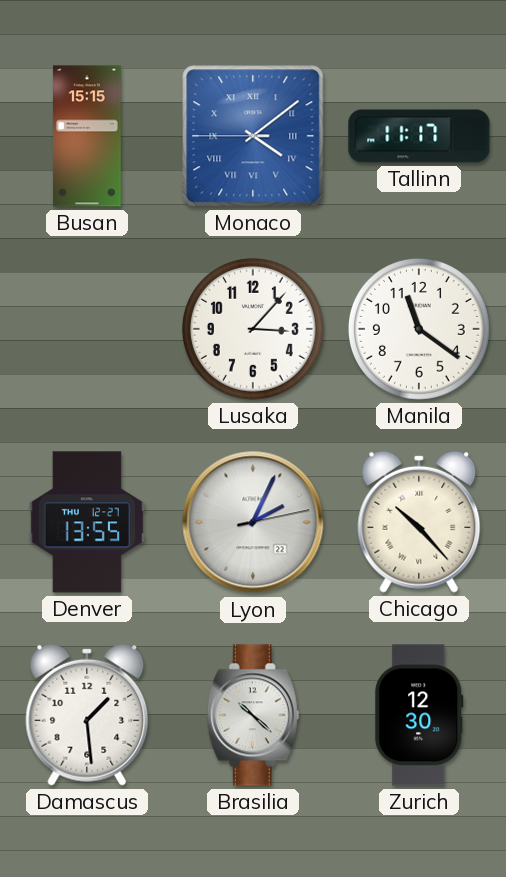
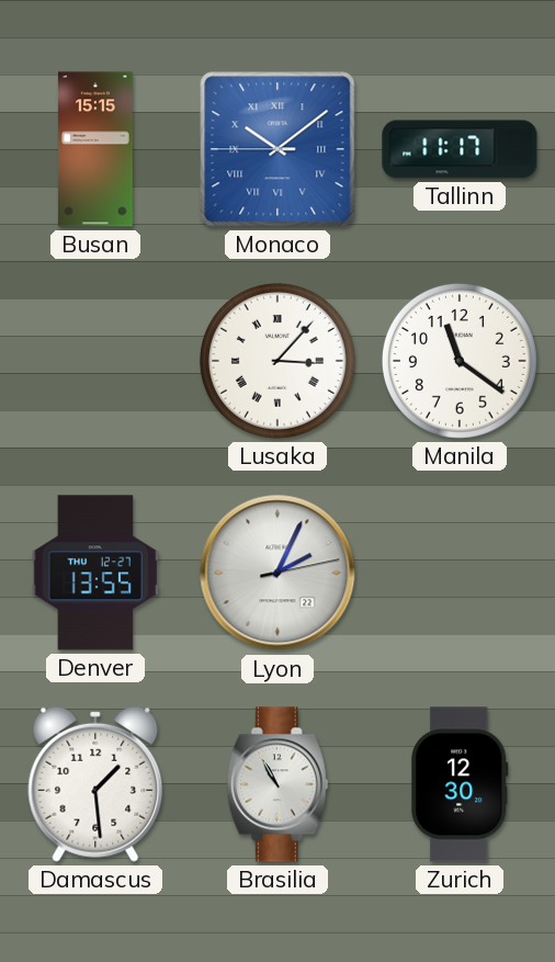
Monaco: 4:08 -> 10:08 (277, 149)
Lusaka numerals: Arabic -> Roman (277, 361)
Chicago: 10:23 -> none (419, 522)
Brasilia: 10:22 -> 10:55 (277, 784)
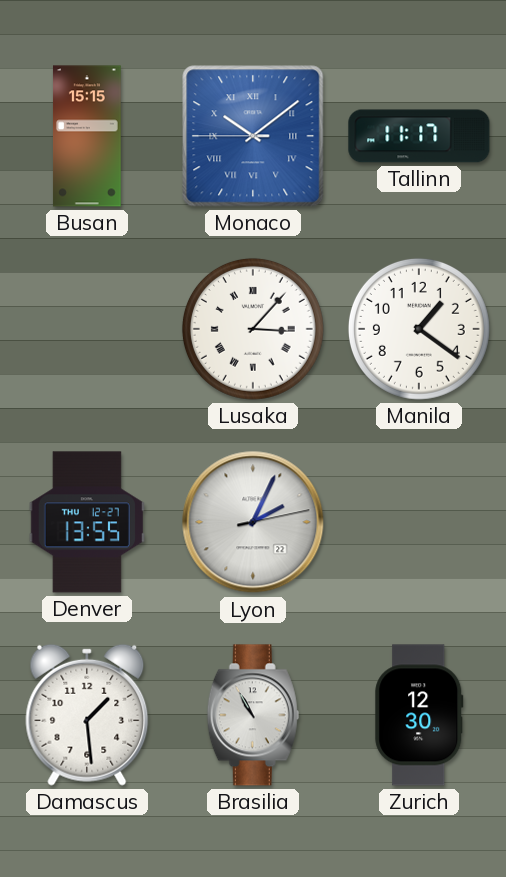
Manila: 11:21 -> 1:21 (419, 329)
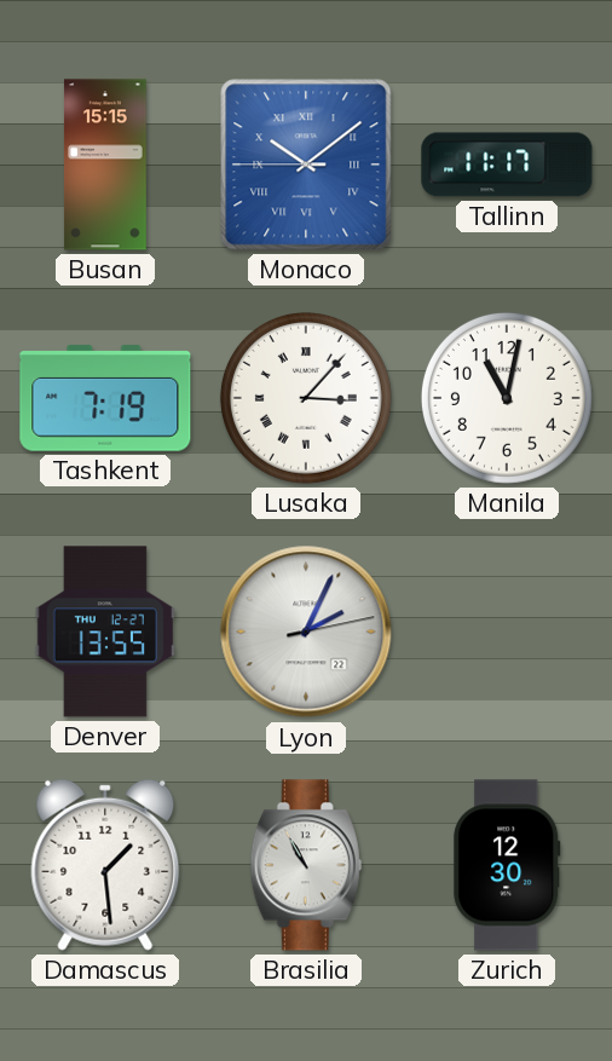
Tashkent: none -> 7:19 (105, 398)
Manila: 1:21 -> 11:02 (507, 398)
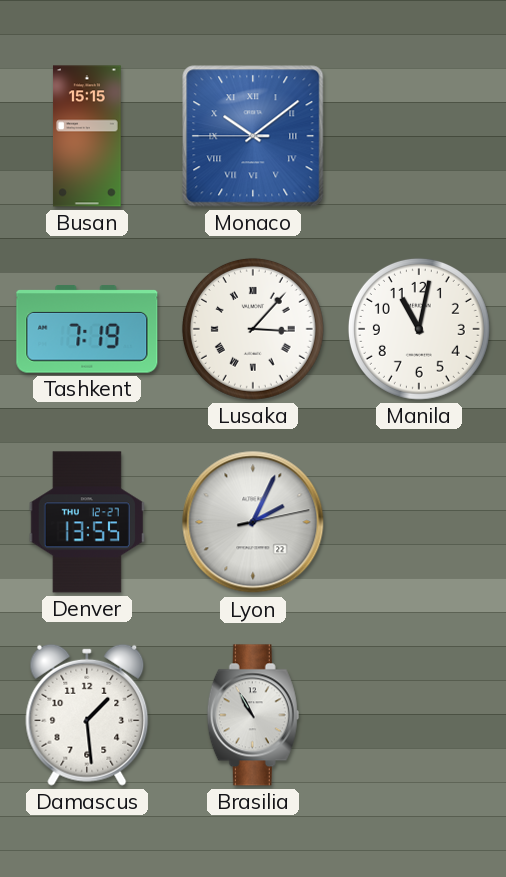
Tallinn: 11:17 -> none (507, 165)
Zurich: 12:30 -> none (507, 865)
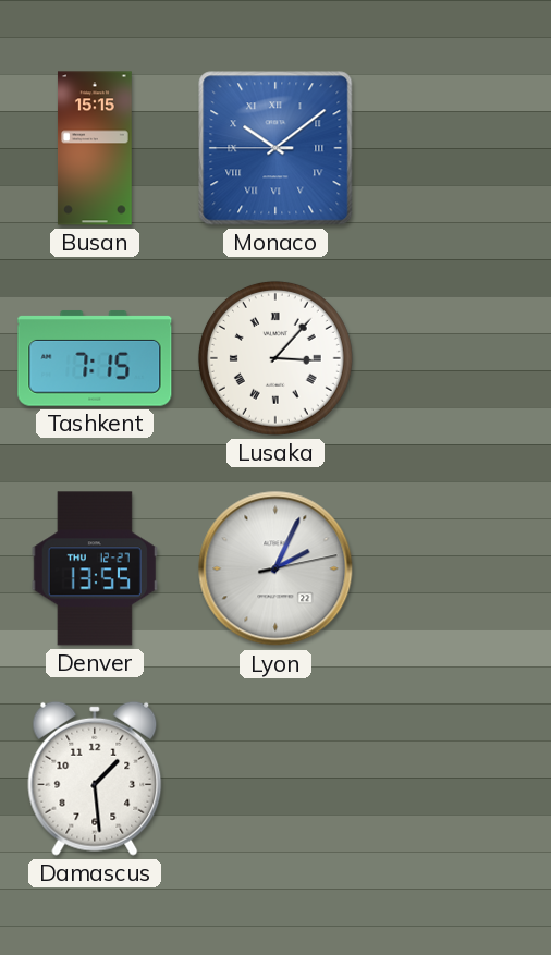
Tashkent: 7:19 -> 7:15 (95, 358)
Manila: 11:02 -> none (419, 329)
Brasilia: 10:55 -> none (253, 715)
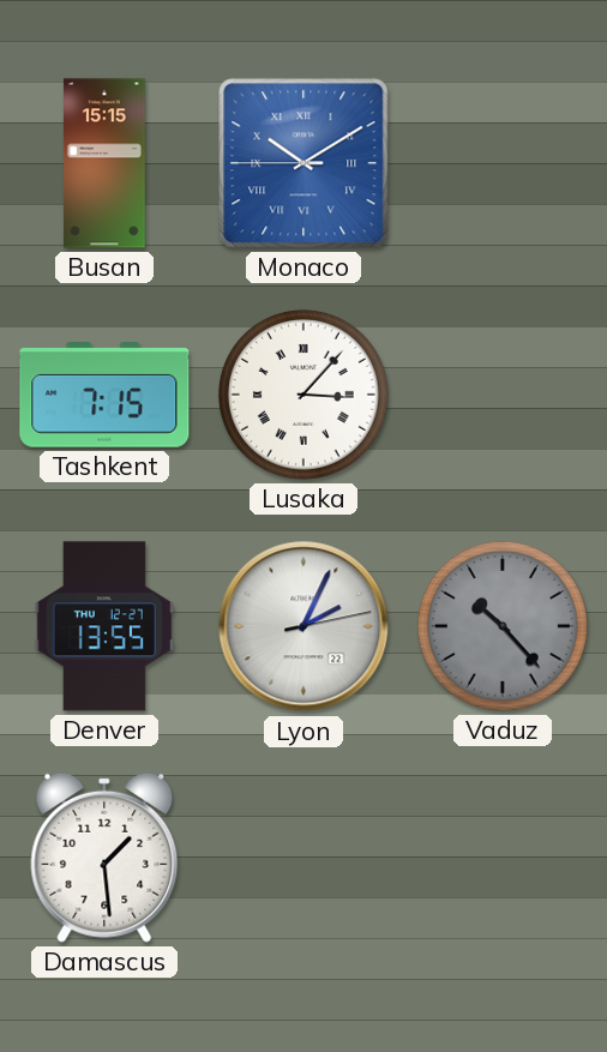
Monaco: 10:08 -> 10:09 (303, 163)
Vaduz: none -> 10:23 (503, 626)
